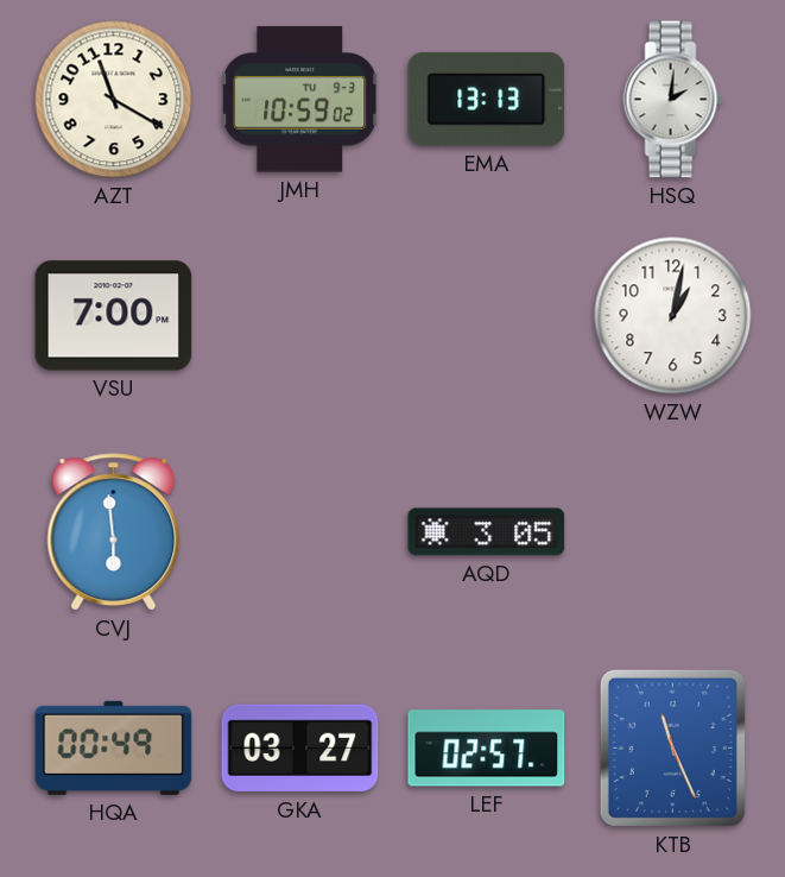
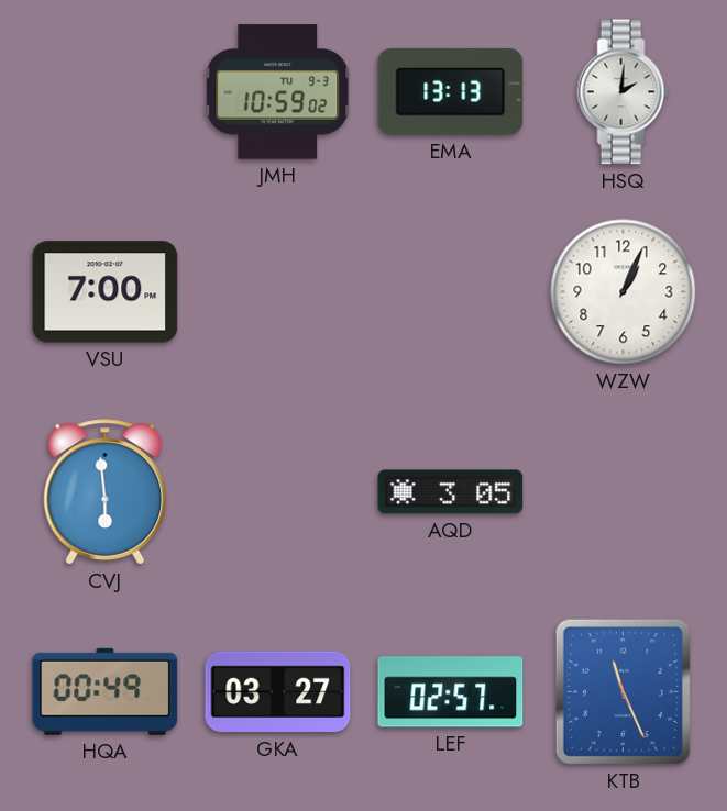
AZT: 11:20 -> none (114, 100)
WZW: 1:02 -> 1:04 (624, 292)
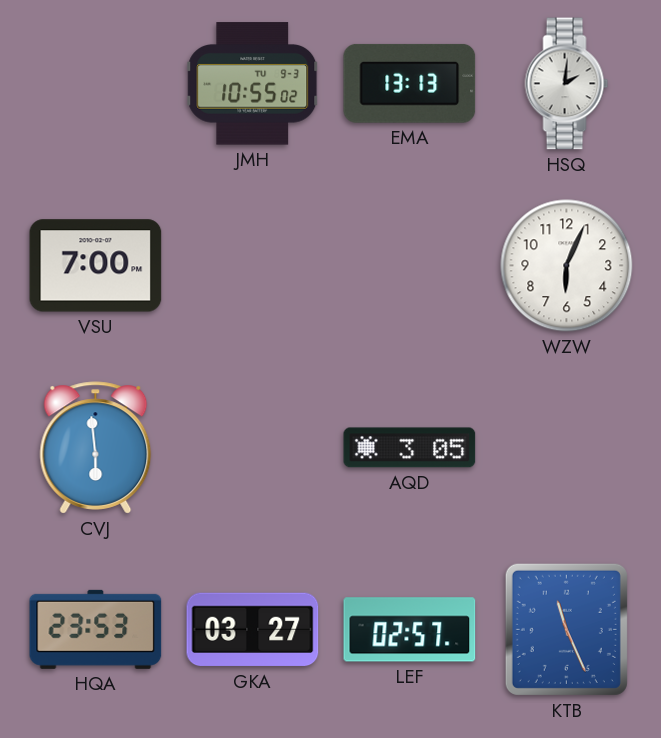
JMH: 10:59 -> 10:55 (253, 84)
WZW: 1:04 -> 6:04 (567, 266)
HQA: 00:49 -> 23:53 (96, 629)
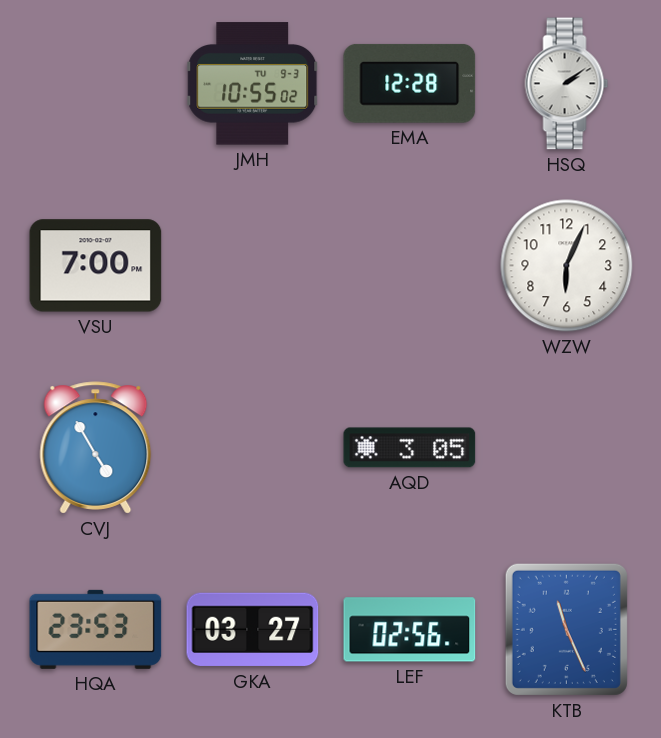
EMA: 13:13 -> 12:28 (410, 83)
HSQ: 2:01 -> 2:09 (567, 84)
CVJ: 5:59 -> 4:55 (96, 448)
LEF: 02:57 -> 02:56 (410, 630)
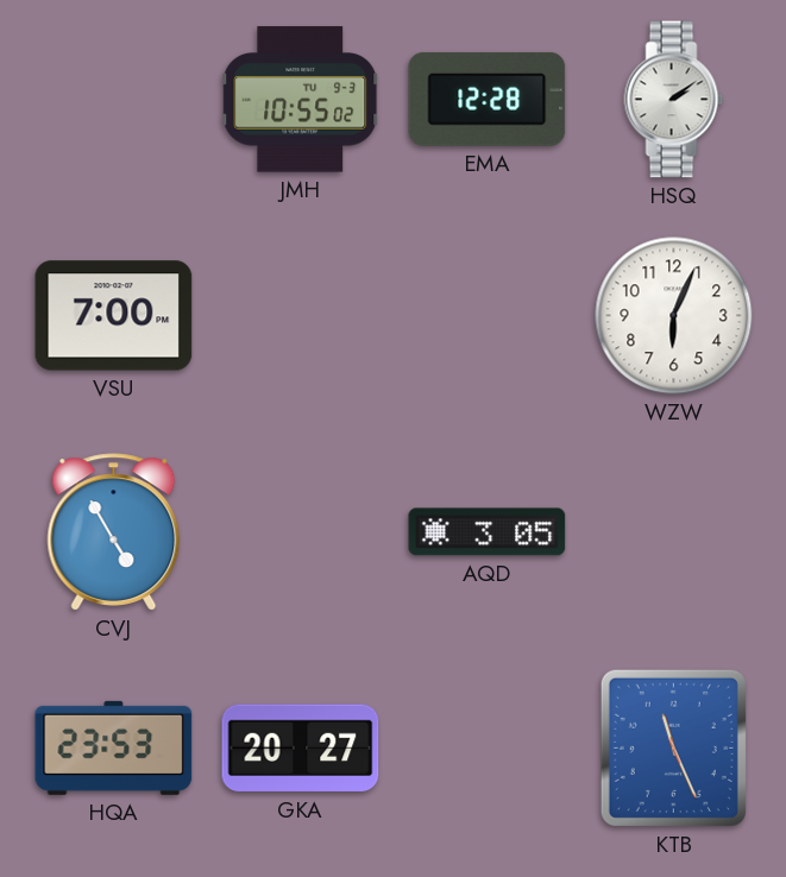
GKA: 03:27 -> 20:27 (301, 749)
LEF: 02:56 -> none (410, 630)
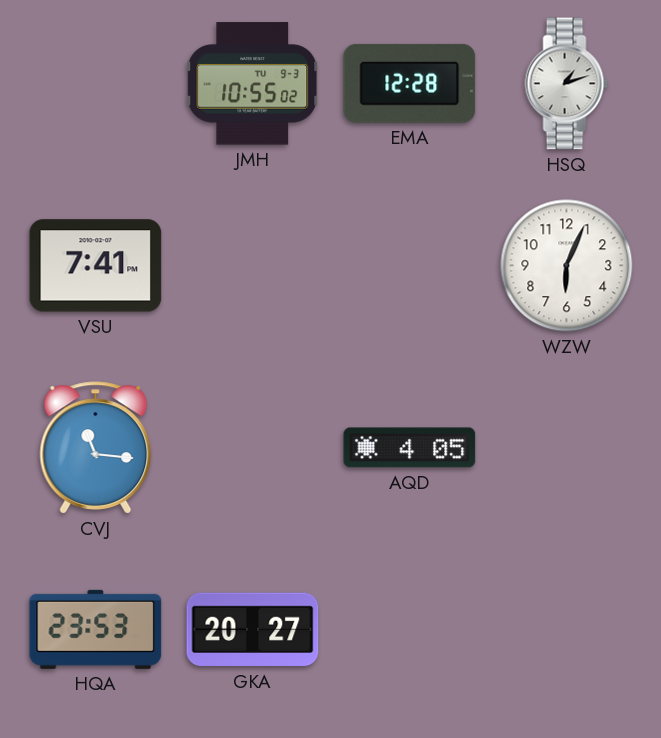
HSQ: 2:09 -> 1:12 (567, 84)
VSU: 7:00 -> 7:41 (96, 266)
CVJ: 4:55 -> 11:16 (96, 448)
AQD: 3:05 -> 4:05 (410, 448)
KTB: 11:26 -> none (673, 747)
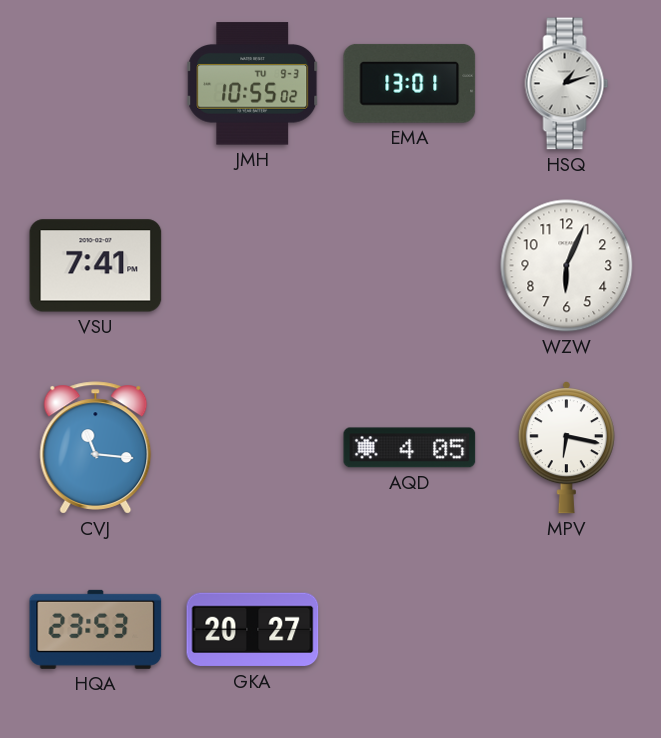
EMA: 12:28 -> 13:01 (410, 83)
MPV: none -> 6:17 (566, 448)
